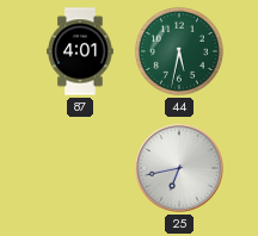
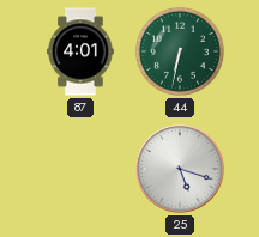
44: 5:32 -> 6:32 (180, 51)
25: 6:43 -> 5:18 (180, 169)
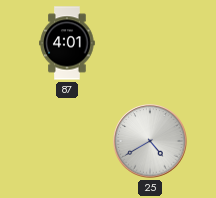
44: 6:32 -> none (180, 51)
25: 5:18 -> 4:40 (150, 141)
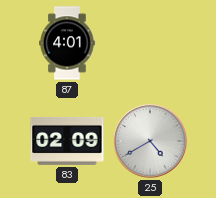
83: none -> 02:09 (67, 141)
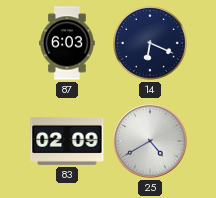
87: 4:01 -> 6:03 (67, 43)
14: none -> 6:19 (150, 43)
